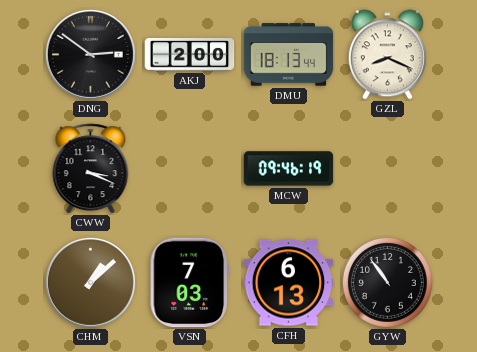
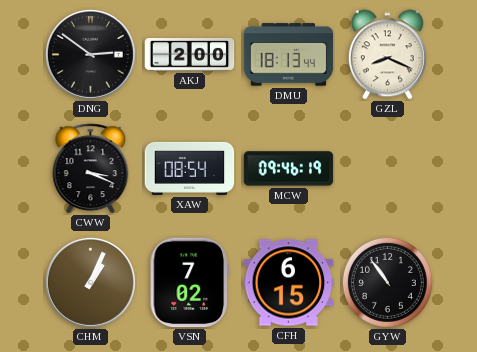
XAW: none -> 08:54 (190, 168)
CHM: 1:08 -> 1:04 (90, 282)
VSN: 7:03 -> 7:02 (189, 283)
CFH: 6:13 -> 6:15 (289, 283)
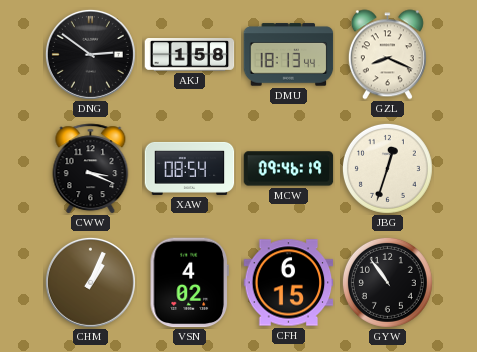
AKJ: 2:00 -> 1:58 (190, 55)
JBG: none -> 12:33 (387, 168)
VSN: 7:02 -> 4:02 (189, 283)
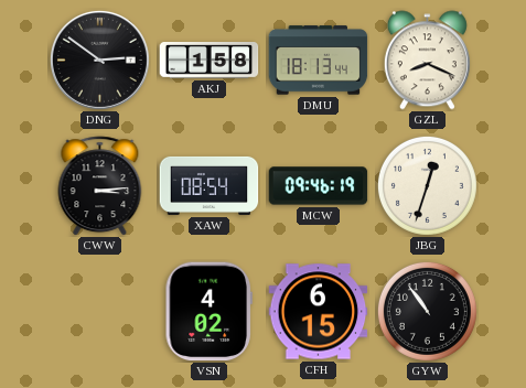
CWW: 3:19 -> 3:14 (100, 186)
CHM: 1:04 -> none (90, 282)
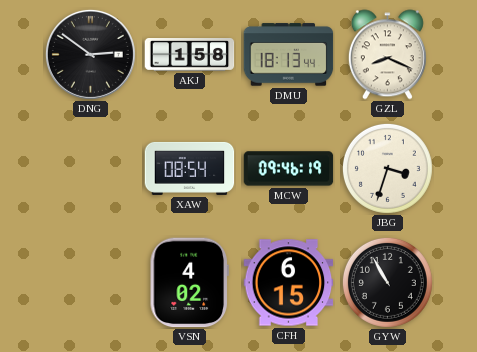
CWW: 3:14 -> none (100, 186)
JBG: 12:33 -> 3:33 (387, 168)
GYW: 10:54 -> 10:55 (387, 282)
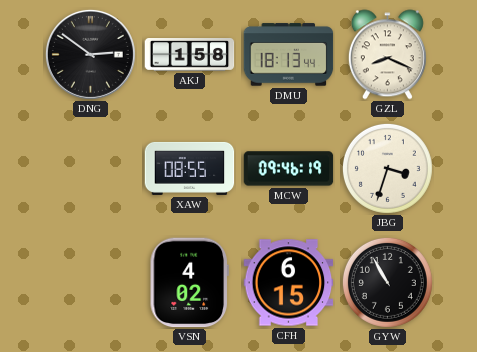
XAW: 08:54 -> 08:55 (190, 168)
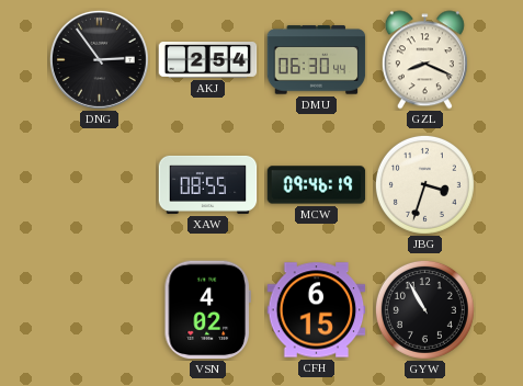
DNG: 2:51 -> 2:54 (99, 59)
AKJ: 1:58 -> 2:54 (208, 60)
DMU: 18:13 -> 06:30 (317, 60)
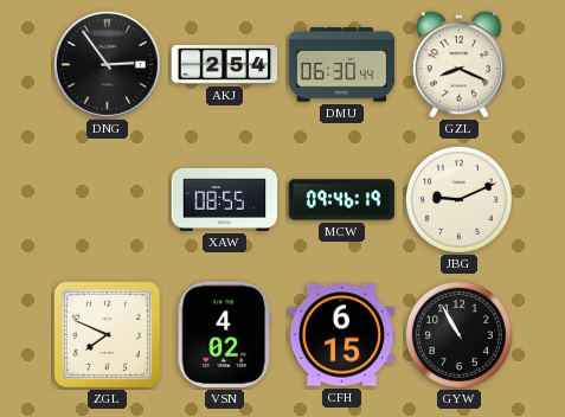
JBG: 3:33 -> 9:11 (458, 199)
ZGL: none -> 7:49 (107, 334)
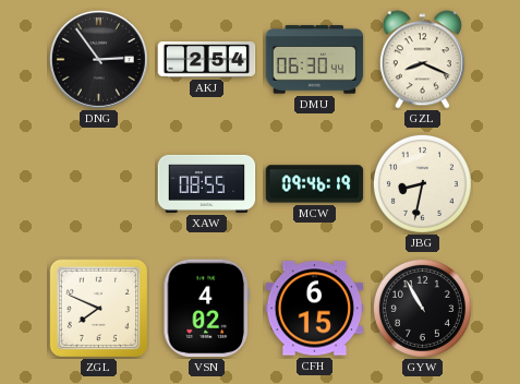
JBG: 9:11 -> 8:32 (422, 183)
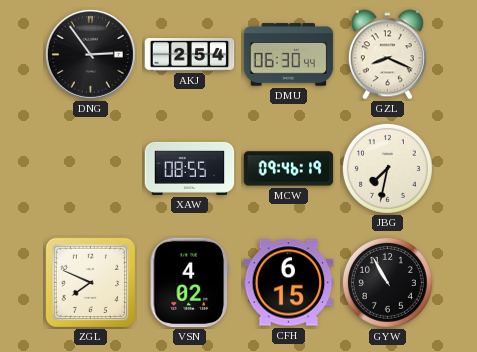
JBG: 8:32 -> 7:32 (387, 168)
